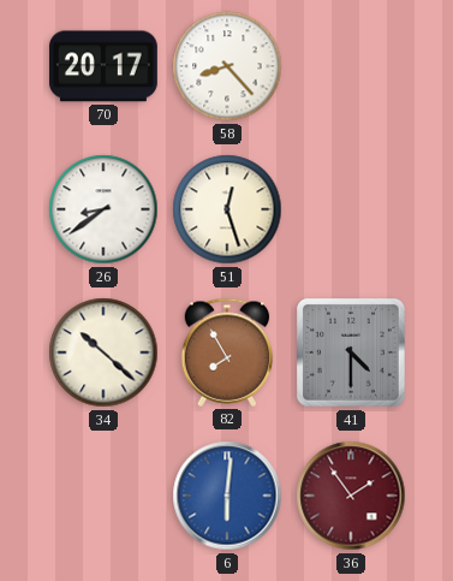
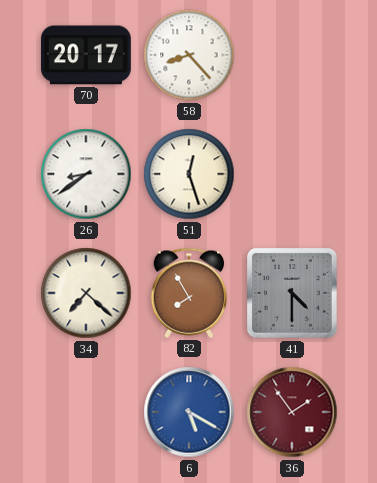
34: 10:22 -> 7:22 (86, 293)
6: 6:01 -> 5:20 (189, 412)
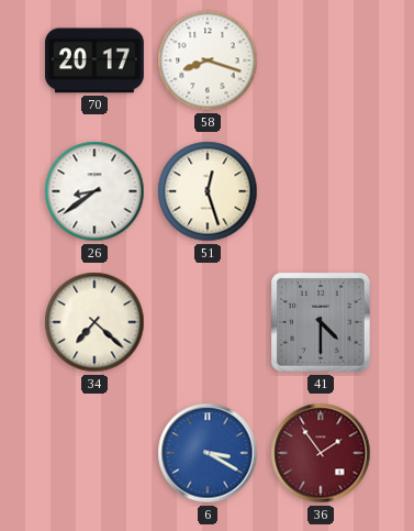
58: 8:23 -> 8:18 (208, 60)
82: 7:55 -> none (189, 293)
6: 5:20 -> 3:20 (208, 453)
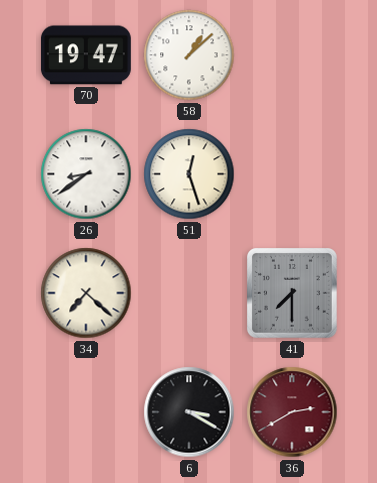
70: 20:17 -> 19:47 (86, 55)
58: 8:18 -> 1:08 (189, 55)
41: 4:30 -> 7:30 (293, 294)
6 dial: blue -> black (189, 412)
36: 1:54 -> 2:40 (292, 412)
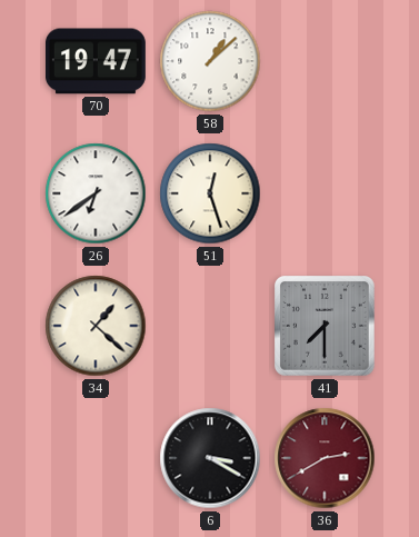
26: 8:39 -> 6:39 (96, 193)
34: 7:22 -> 1:22 (96, 326)
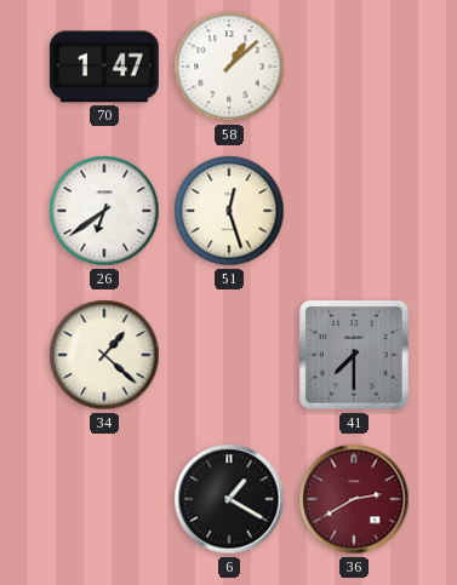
70: 19:47 -> 1:47 (104, 67)
6: 3:20 -> 1:20 (229, 499)
